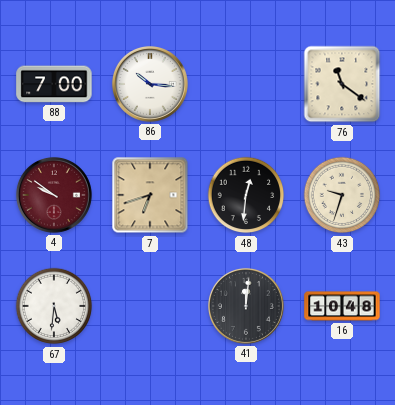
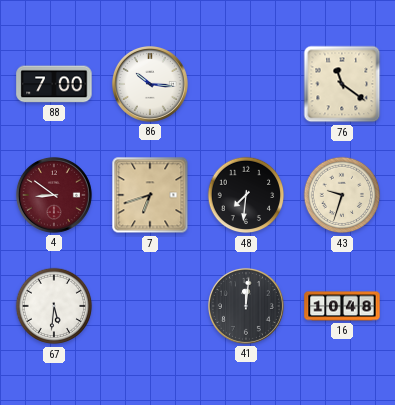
4: 9:51 -> 8:51 (54, 195)
48: 12:31 -> 7:31 (246, 195)
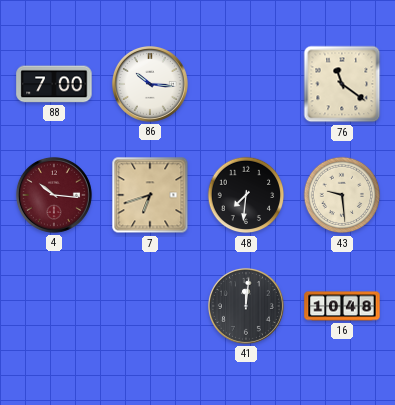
4: 8:51 -> 10:16 (54, 195)
43: 9:33 -> 9:29 (342, 195)
67: 5:31 -> none (54, 306)
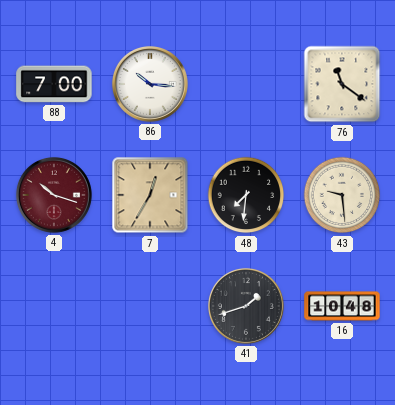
4: 10:16 -> 10:18 (54, 195)
7: 6:42 -> 12:35 (150, 195)
41: 12:01 -> 1:42 (246, 306)
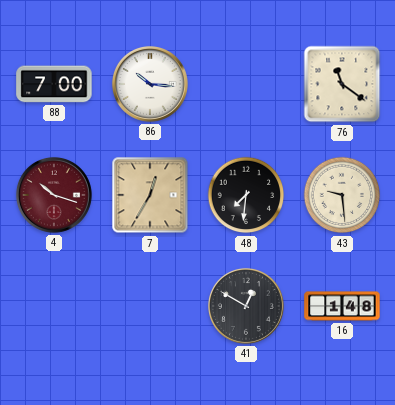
41: 1:42 -> 12:50 (246, 306)
16: 10:48 -> 1:48 (342, 306)
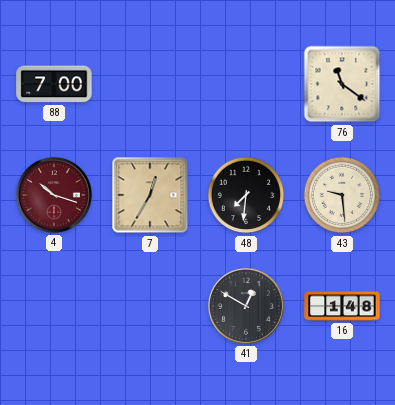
86: 10:16 -> none (150, 84)
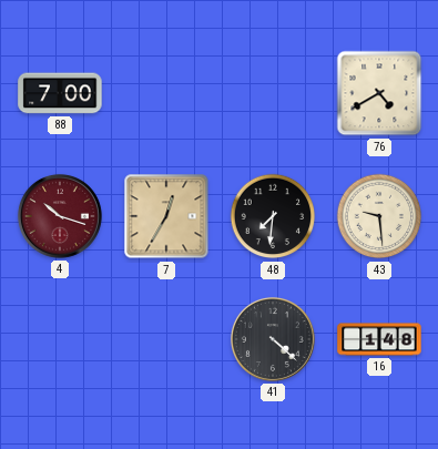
76: 11:21 -> 4:40 (379, 93)
41: 12:50 -> 4:22 (273, 339)
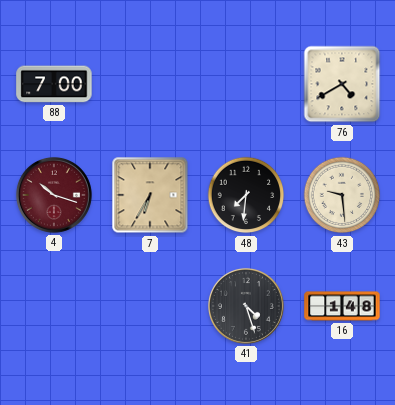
7: 12:35 -> 6:35 (150, 195)
41: 4:22 -> 4:27 (246, 306)
